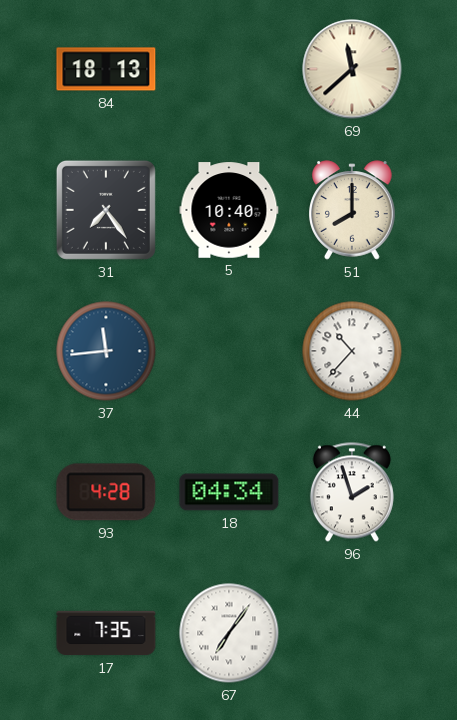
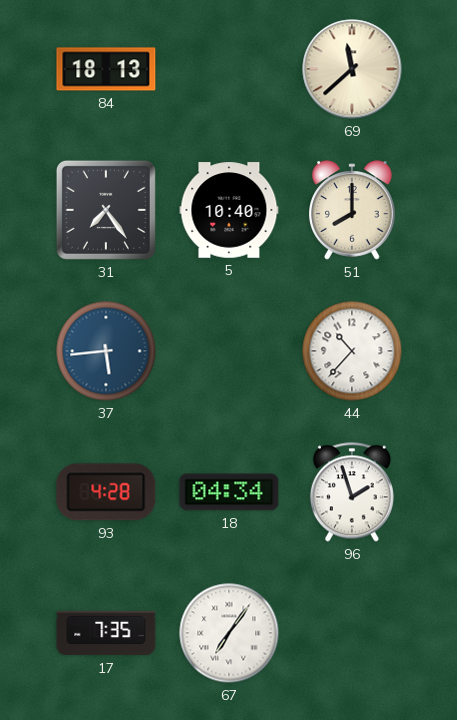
37: 11:44 -> 5:44 (106, 351)
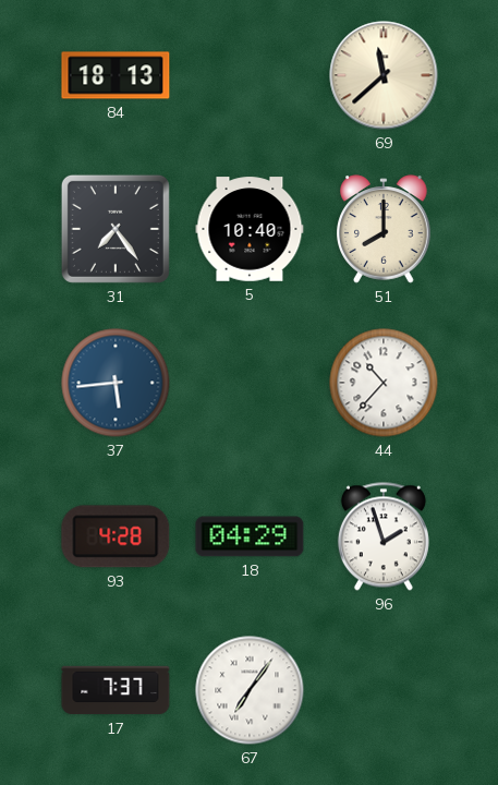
18: 04:34 -> 04:29 (250, 536)
17: 7:35 -> 7:37 (116, 690)
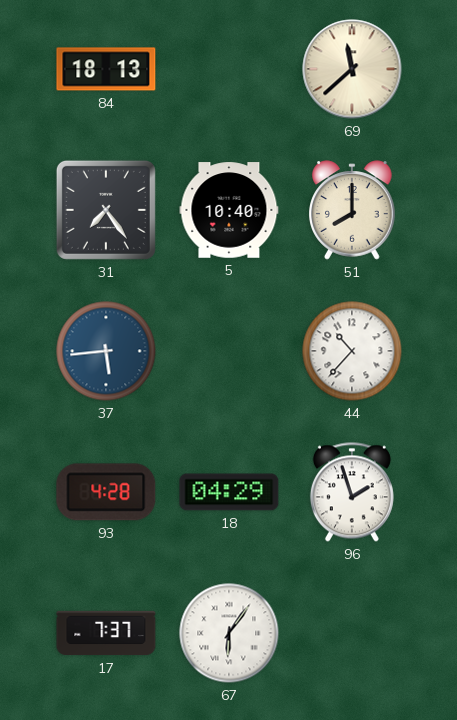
67: 7:06 -> 6:06 (229, 633)
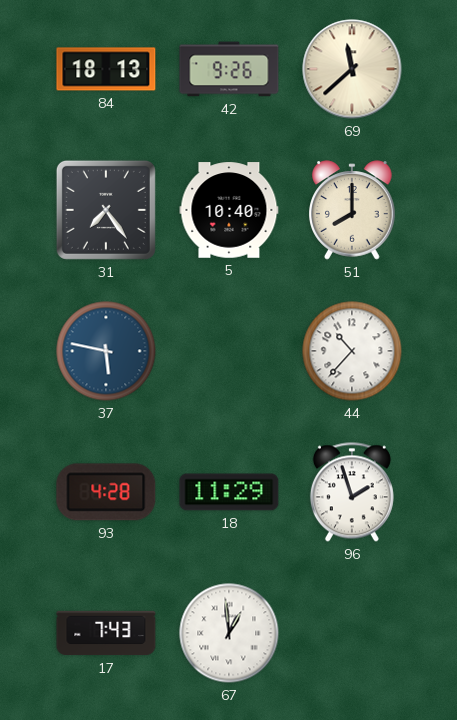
42: none -> 9:26 (229, 69)
37: 5:44 -> 5:47 (106, 351)
18: 04:29 -> 11:29 (229, 492)
17: 7:37 -> 7:43 (106, 633)
67: 6:06 -> 12:59 (229, 633)
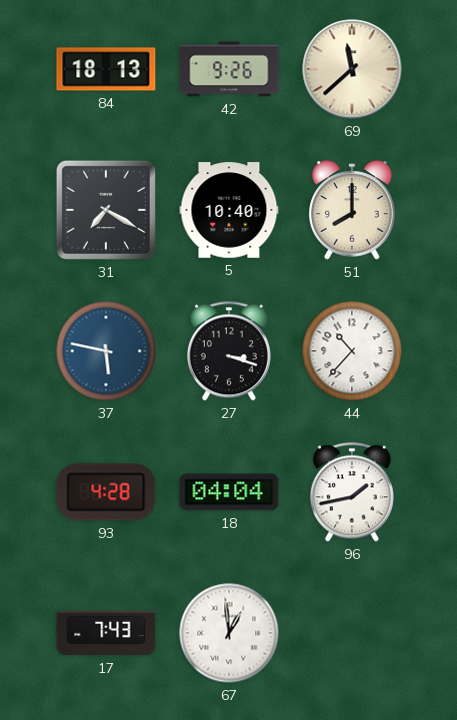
31: 7:24 -> 7:20 (106, 210)
27: none -> 3:18 (229, 351)
18: 11:29 -> 04:04 (229, 492)
96: 1:57 -> 1:43 (352, 492)
